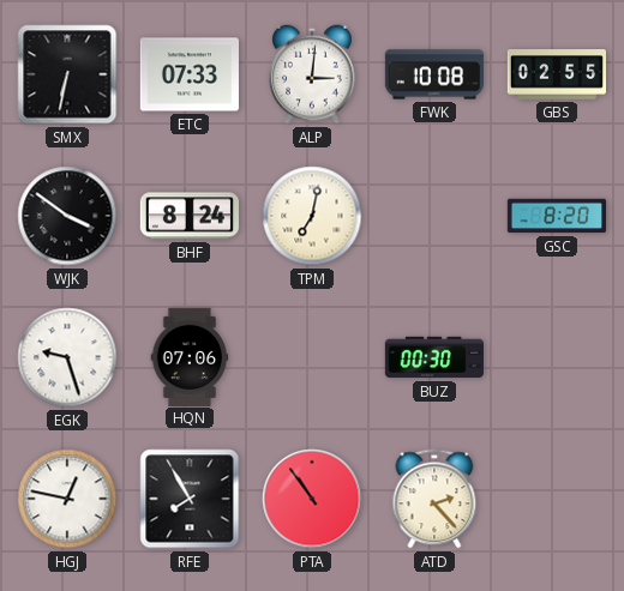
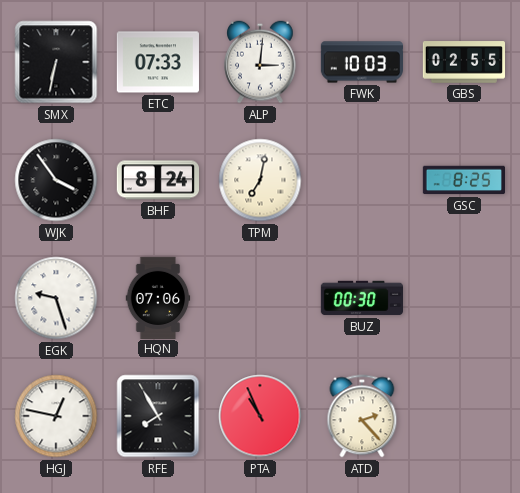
FWK: 10:08 -> 10:03 (361, 62)
WJK: 3:51 -> 3:54 (56, 180)
GSC: 8:20 -> 8:25 (463, 180)
PTA: 10:54 -> 10:56 (260, 416)
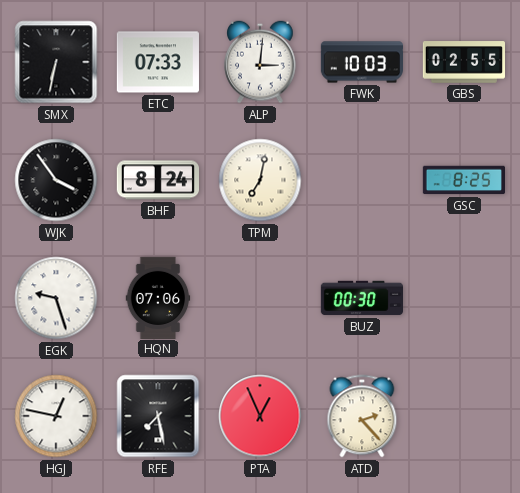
RFE: 7:55 -> 7:28 (158, 416)
PTA: 10:56 -> 12:56 (260, 416)
